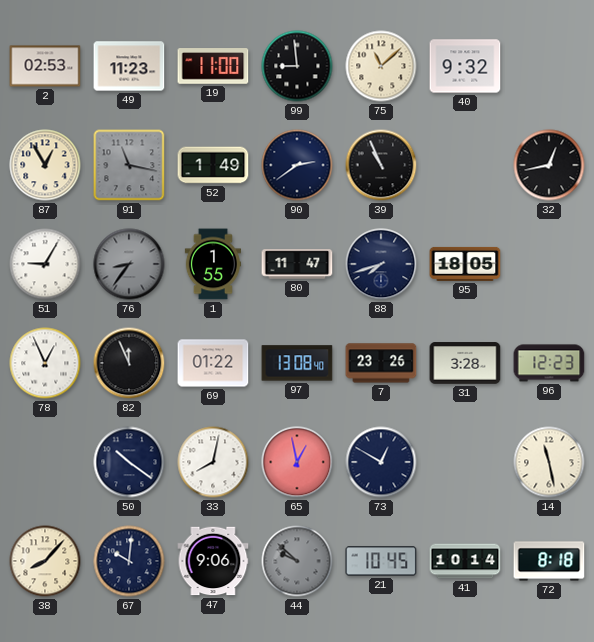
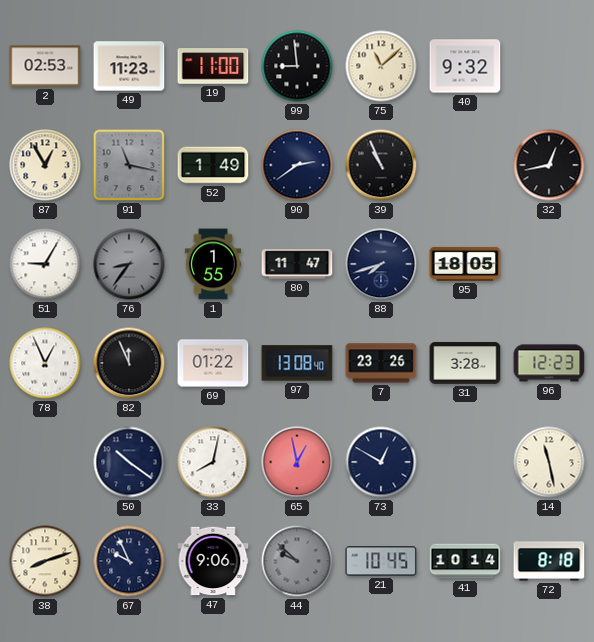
38: 8:07 -> 8:12 (45, 561)
67: 10:01 -> 9:56 (129, 561)
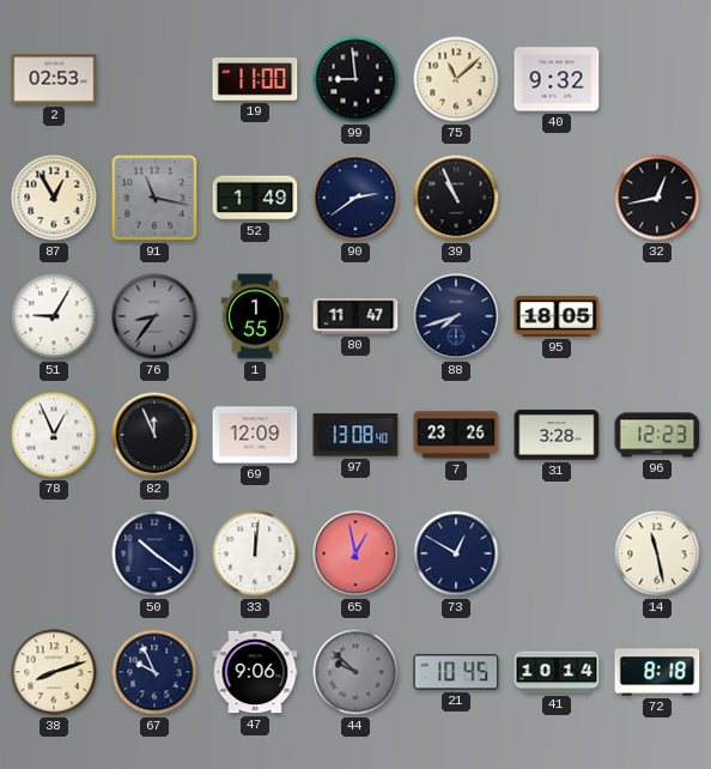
49: 11:23 -> none (129, 66)
69: 01:22 -> 12:09 (255, 435)
33: 8:02 -> 12:01 (255, 553)
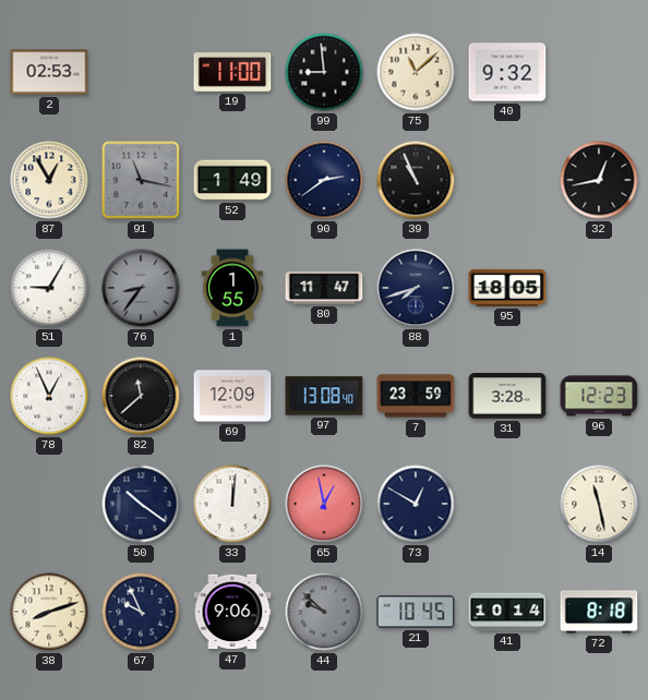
82: 11:56 -> 11:38 (141, 396)
7: 23:26 -> 23:59 (416, 396)
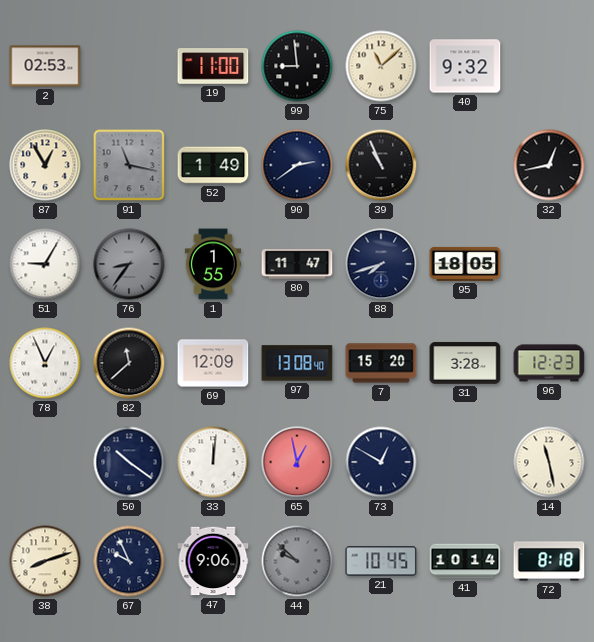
7: 23:59 -> 15:20 (381, 363)
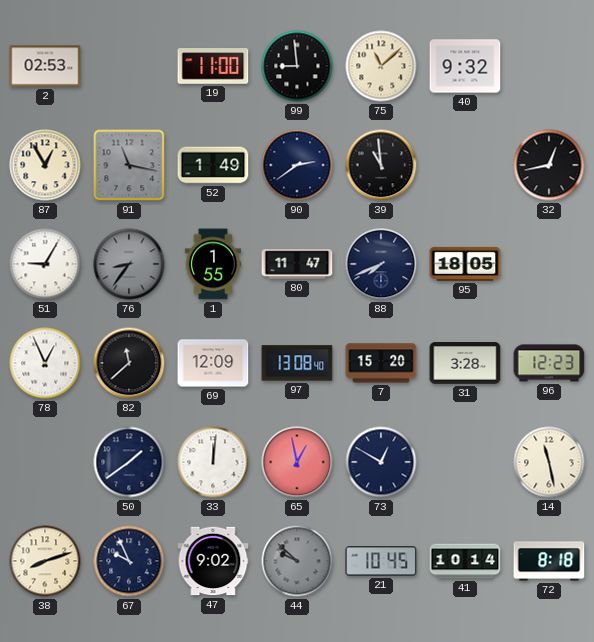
39: 10:56 -> 10:59 (381, 165)
88: 7:42 -> 7:41 (381, 264)
50: 10:21 -> 1:39 (129, 462)
47: 9:06 -> 9:02 (213, 561)
